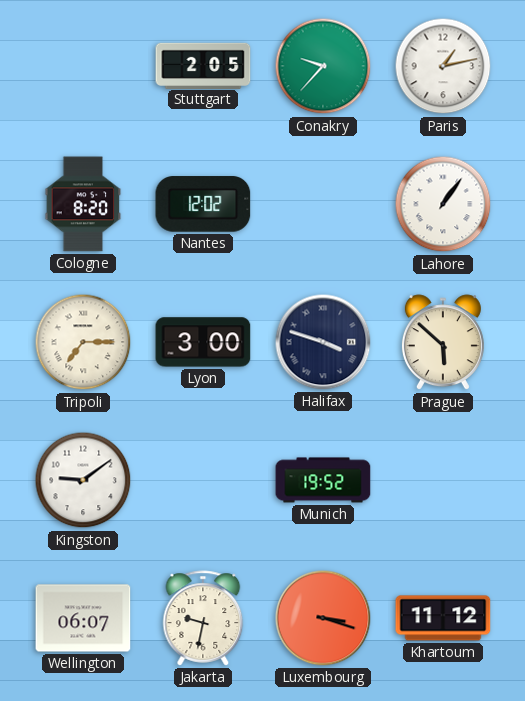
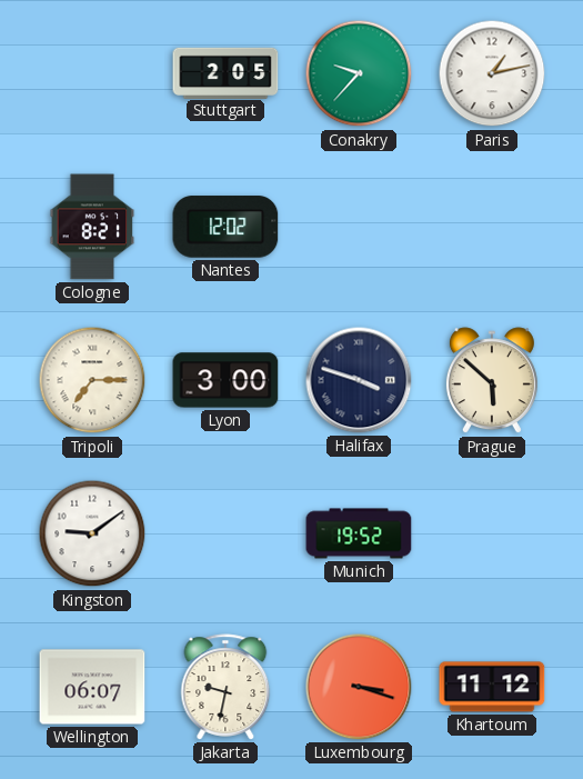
Cologne: 8:20 -> 8:21 (92, 227)
Lahore: 1:06 -> none (443, 204)
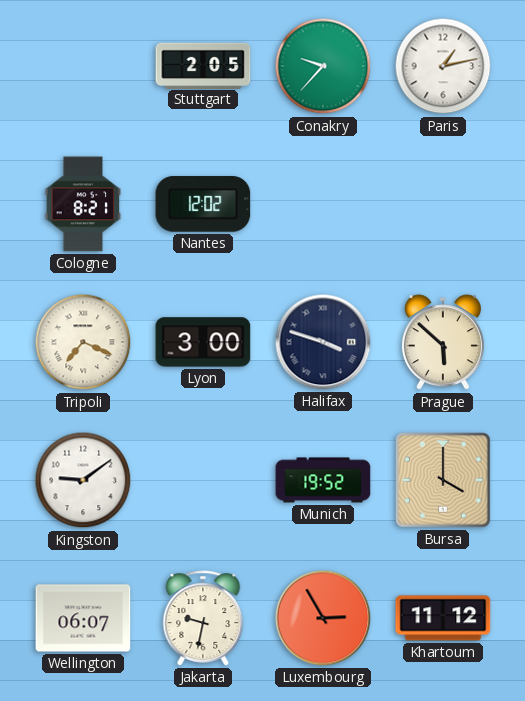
Tripoli: 7:15 -> 7:19 (83, 342)
Bursa: none -> 4:00 (443, 480)
Luxembourg: 3:18 -> 2:55 (323, 618)
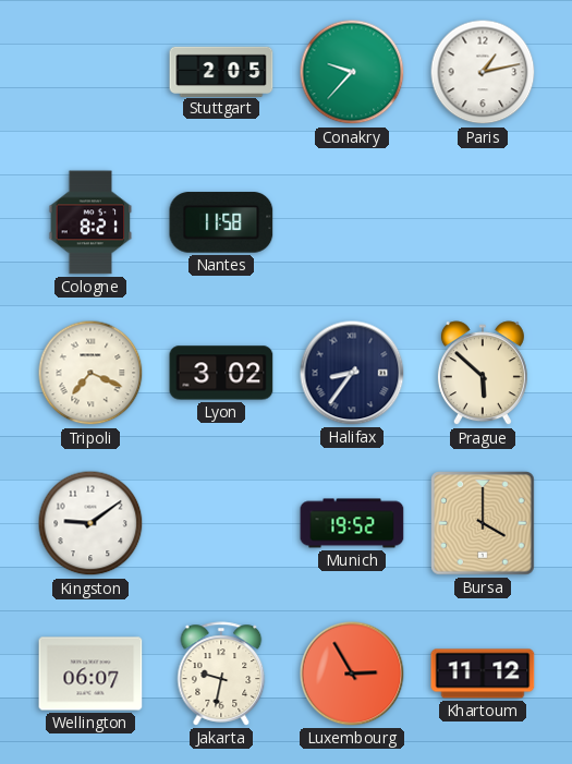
Nantes: 12:02 -> 11:58 (221, 222)
Lyon: 3:00 -> 3:02 (221, 373)
Halifax: 3:48 -> 8:36 (352, 373)
